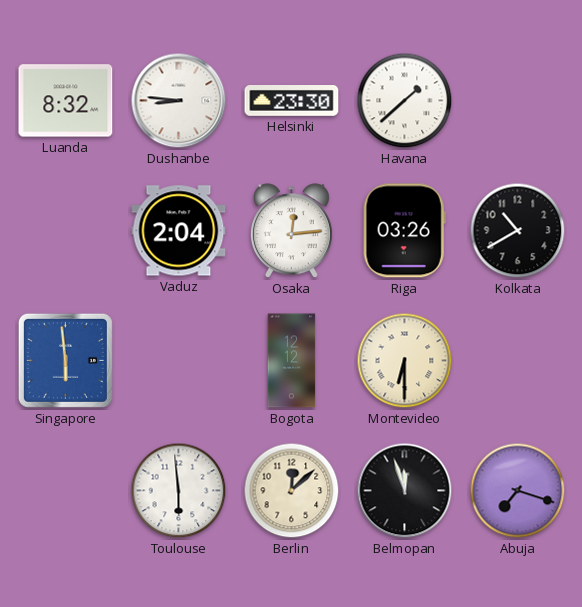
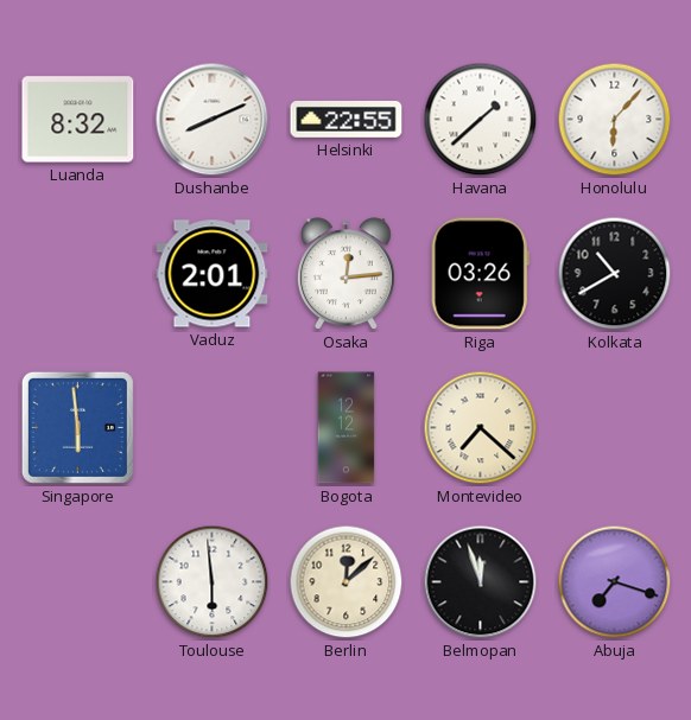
Dushanbe: 8:46 -> 8:11 (213, 120)
Helsinki: 23:30 -> 22:55 (347, 120)
Honolulu: none -> 6:07 (615, 120)
Vaduz: 2:04 -> 2:01 (213, 274)
Montevideo: 6:30 -> 7:22 (481, 428)
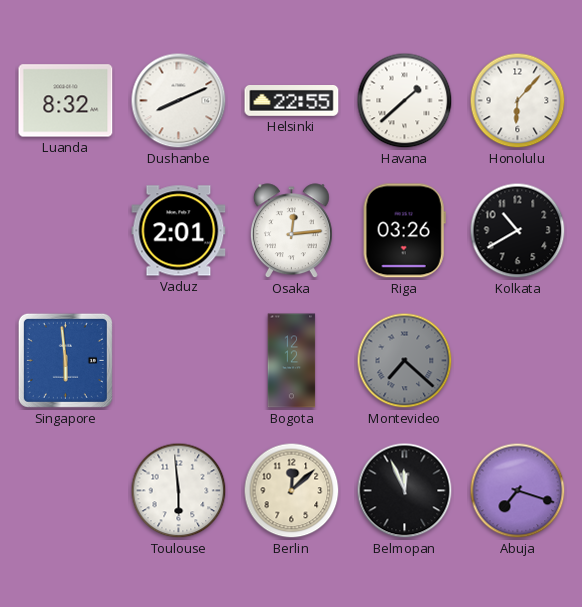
Montevideo dial: cream -> grey (405, 361)
Belmopan: 11:57 -> 11:56 (405, 491)
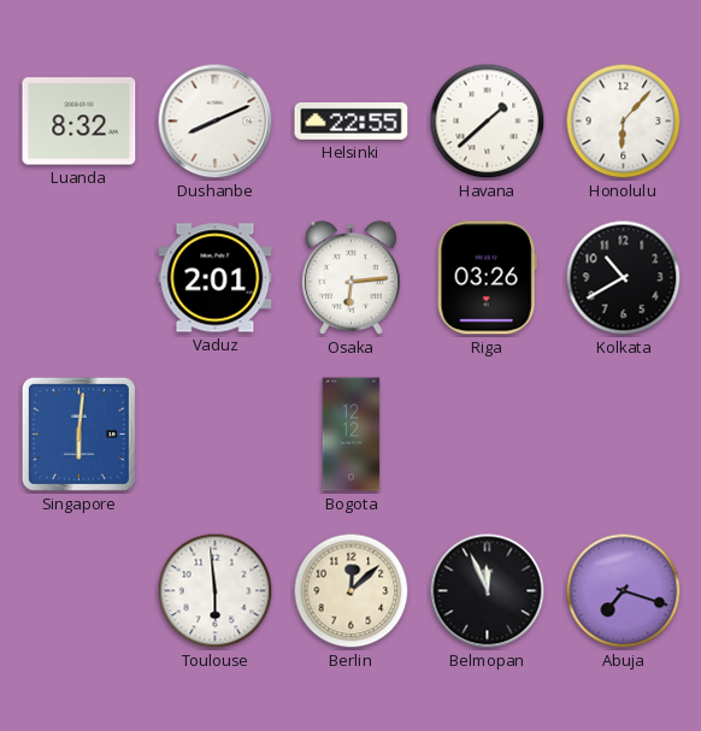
Osaka: 12:14 -> 6:14 (350, 278)
Singapore: 5:59 -> 6:01 (78, 434)
Montevideo: 7:22 -> none (405, 361)
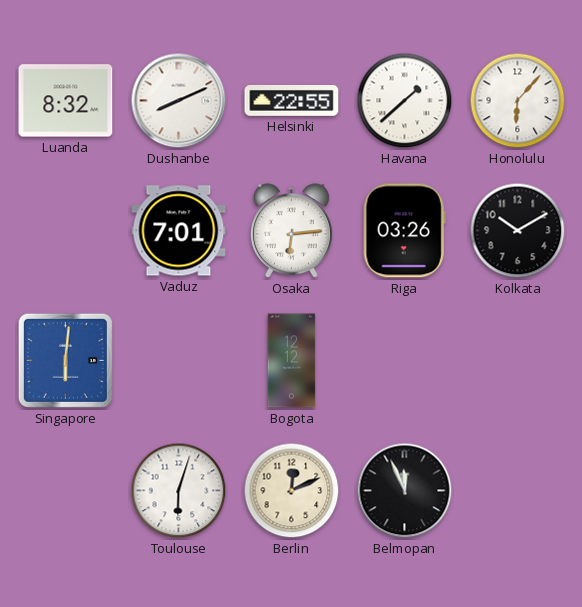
Vaduz: 2:01 -> 7:01 (179, 231)
Kolkata: 10:40 -> 10:10 (518, 231)
Toulouse: 5:59 -> 6:03 (179, 491)
Berlin: 12:08 -> 12:11 (292, 491)
Abuja: 7:18 -> none (624, 591)
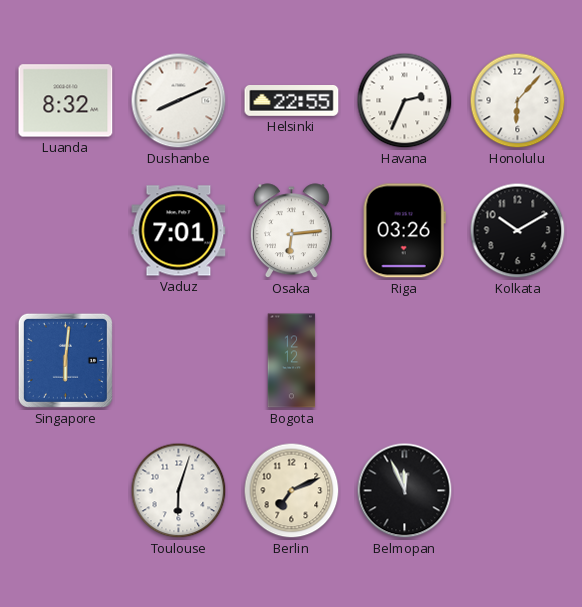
Havana: 1:38 -> 2:34 (405, 101)
Berlin: 12:11 -> 7:11 (292, 491)
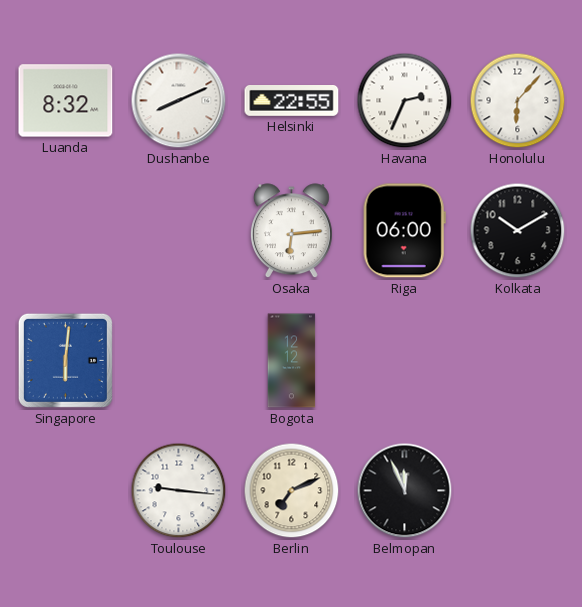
Vaduz: 7:01 -> none (179, 231)
Riga: 03:26 -> 06:00 (404, 231)
Toulouse: 6:03 -> 9:16 (179, 491)
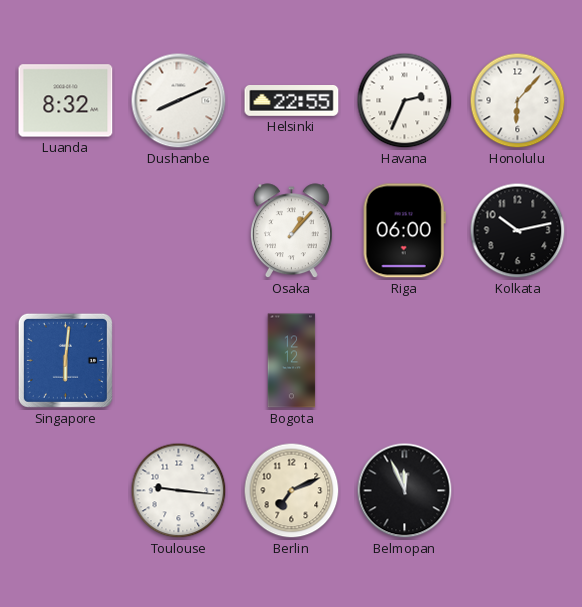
Osaka: 6:14 -> 1:07 (291, 231)
Kolkata: 10:10 -> 10:13 (518, 231)
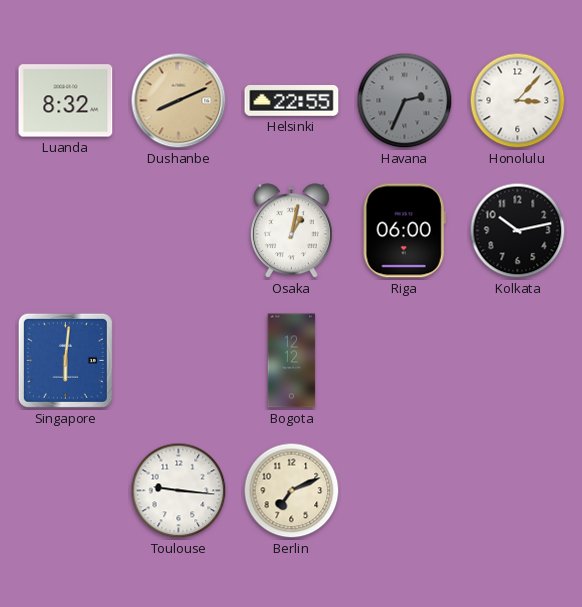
Dushanbe dial: white -> champagne (179, 101)
Havana dial: white -> grey (405, 101)
Honolulu: 6:07 -> 3:07 (518, 101)
Osaka: 1:07 -> 1:02 (291, 231)
Belmopan: 11:56 -> none (405, 491)
